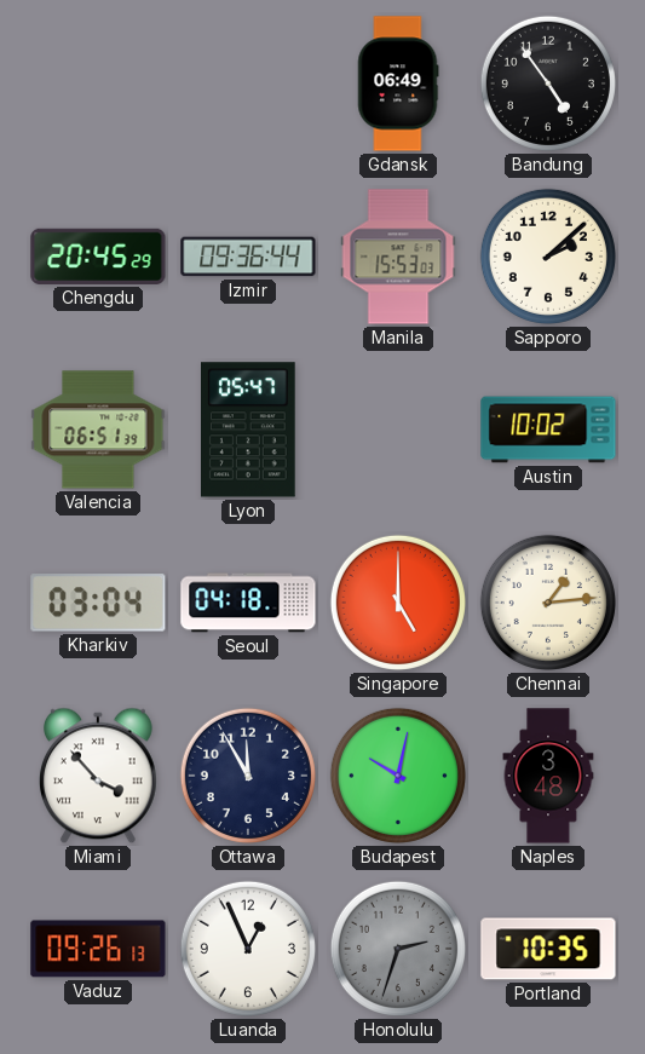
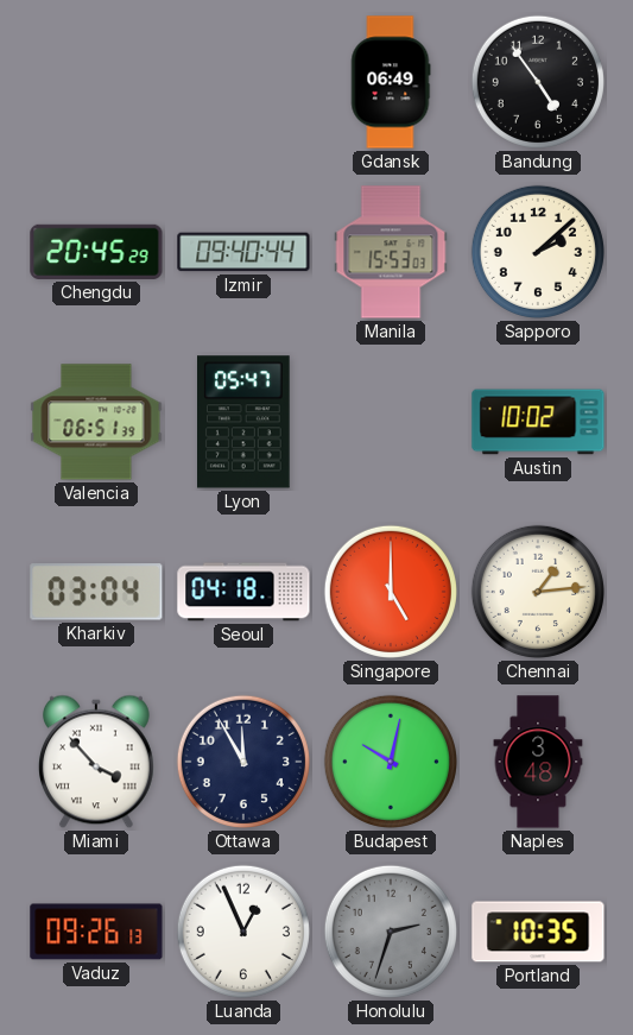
Izmir: 09:36 -> 09:40 (243, 252)
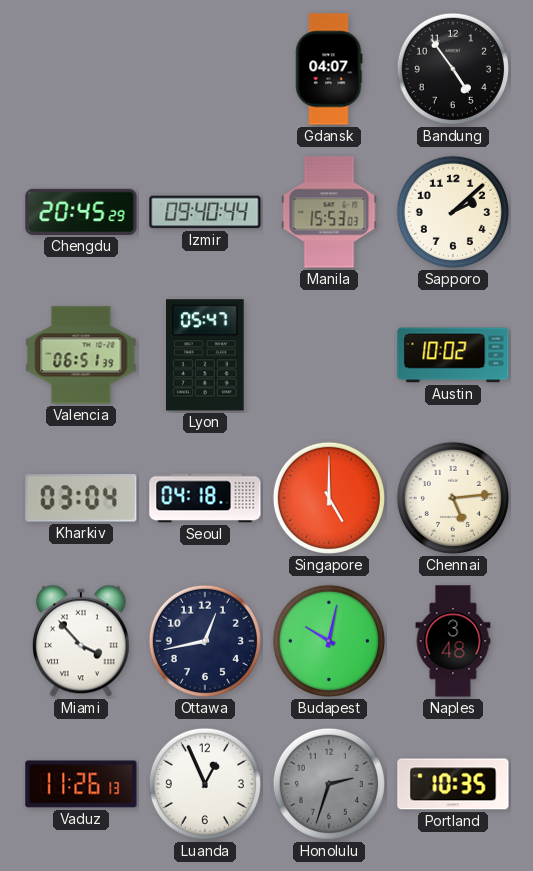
Gdansk: 06:49 -> 04:07 (329, 69)
Chennai: 1:14 -> 5:14 (453, 498)
Ottawa: 11:55 -> 12:43 (205, 641)
Vaduz: 09:26 -> 11:26 (81, 784)
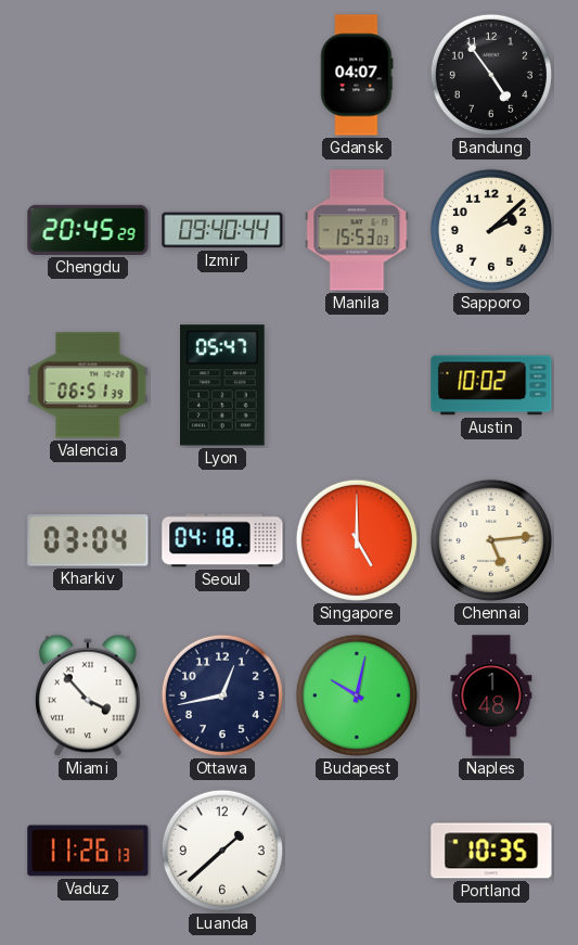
Naples: 3:48 -> 1:48 (491, 695)
Luanda: 12:56 -> 1:38 (222, 851)
Honolulu: 2:33 -> none (329, 784)
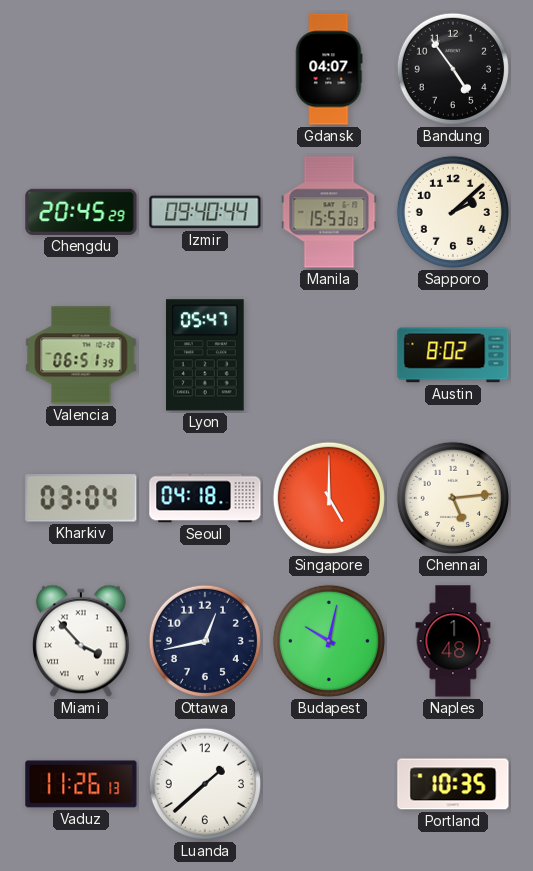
Austin: 10:02 -> 8:02 (453, 355)
